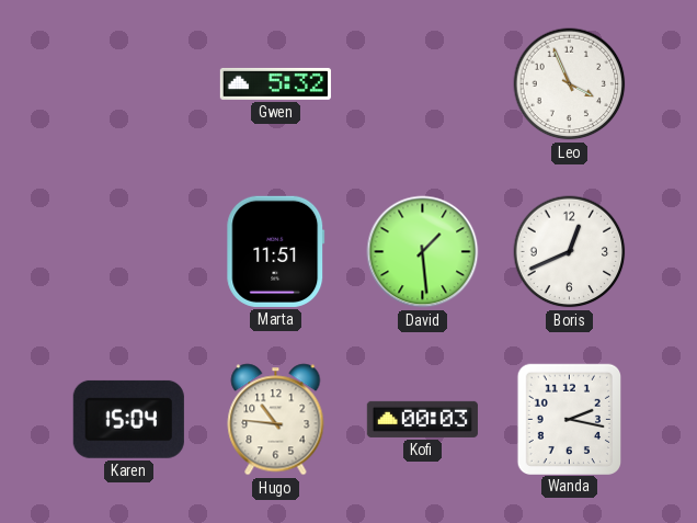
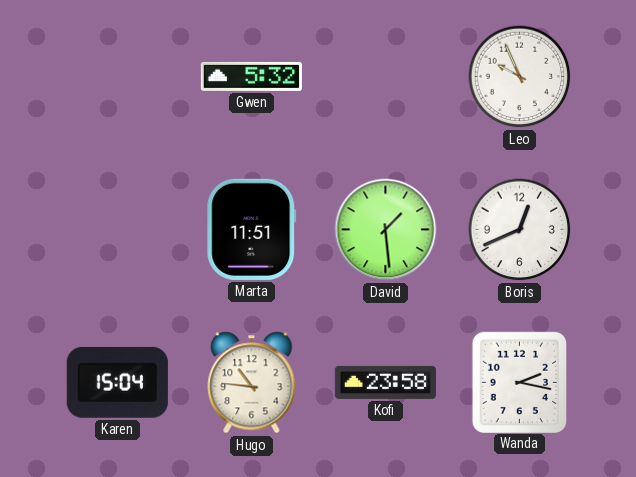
Leo: 3:56 -> 9:56 (520, 77)
Kofi: 00:03 -> 23:58 (385, 382)
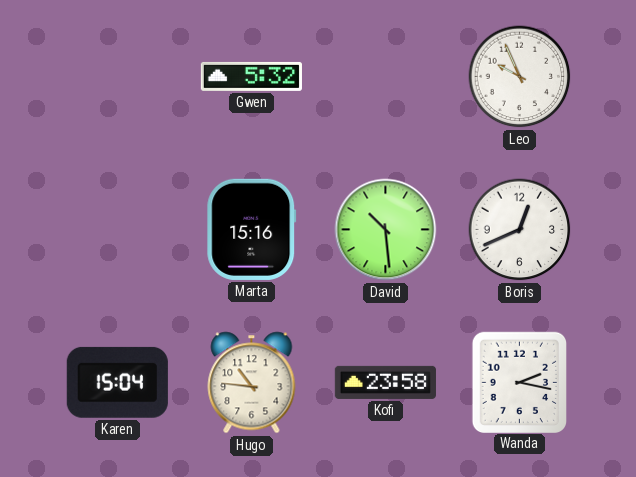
Marta: 11:51 -> 15:16 (252, 229)
David: 1:29 -> 10:29 (386, 230)
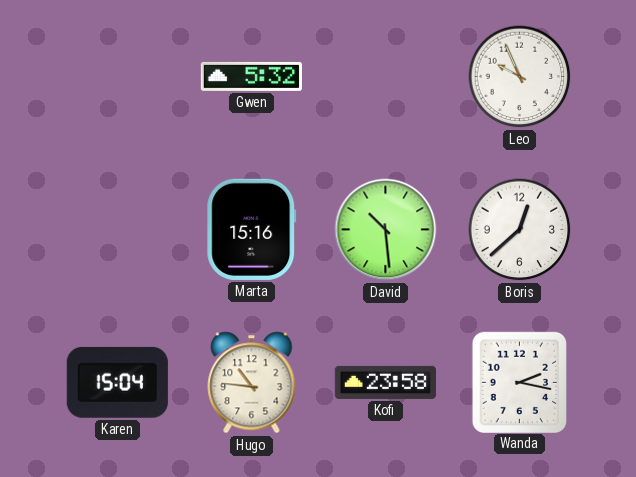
Boris: 12:41 -> 12:38 (520, 230)
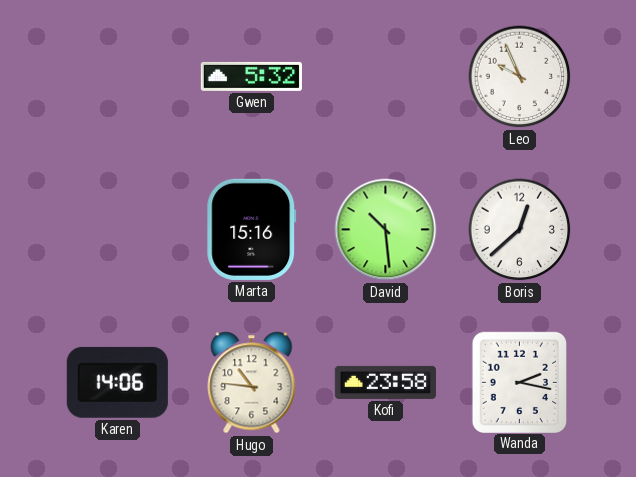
Karen: 15:04 -> 14:06 (117, 382)
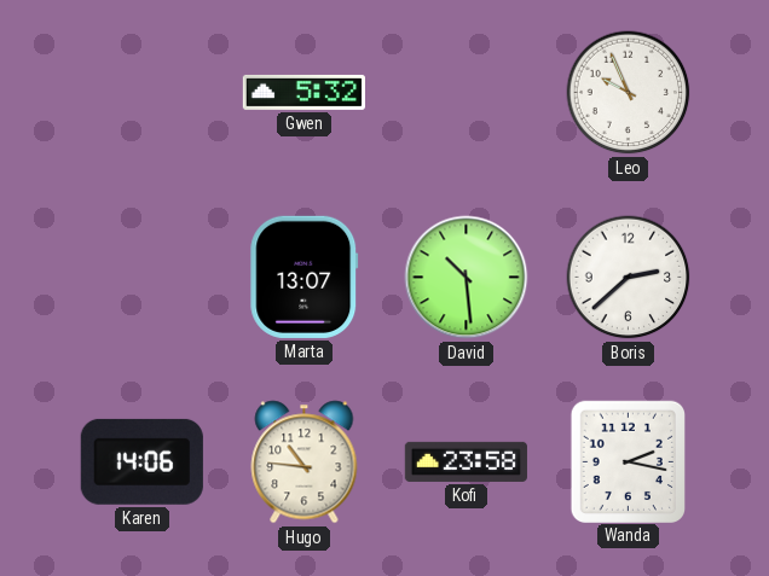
Marta: 15:16 -> 13:07 (305, 277)
Boris: 12:38 -> 2:38 (629, 278)
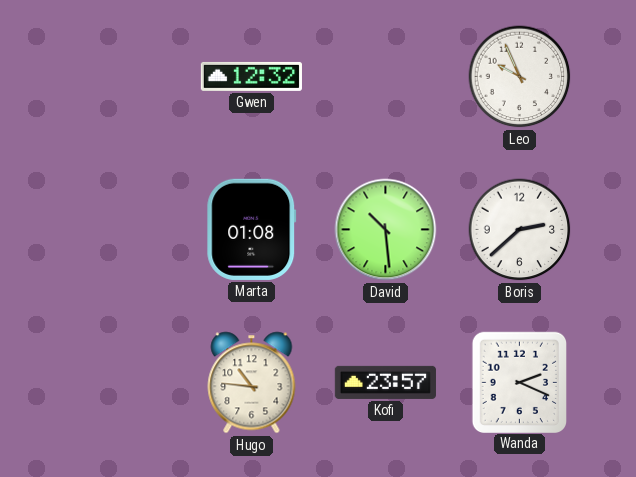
Gwen: 5:32 -> 12:32 (251, 76)
Marta: 13:07 -> 01:08 (252, 229)
Karen: 14:06 -> none (141, 461)
Kofi: 23:58 -> 23:57 (385, 382)
Wanda: 2:17 -> 2:19 (519, 382)
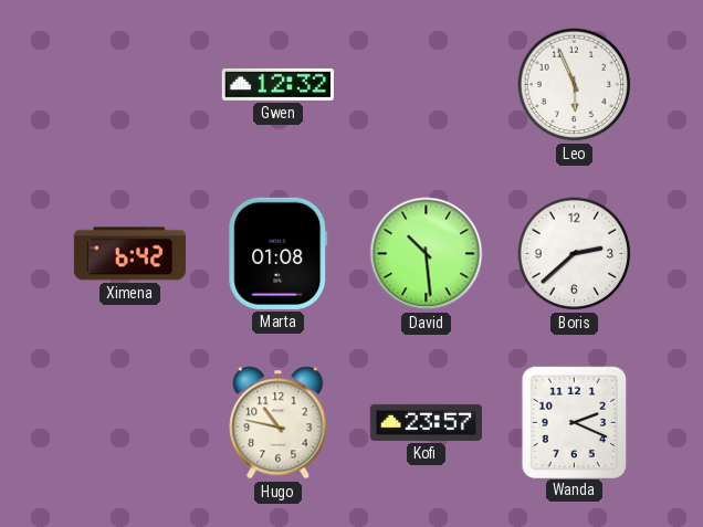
Leo: 9:56 -> 5:56 (575, 85)
Ximena: none -> 6:42 (129, 254)
Hugo: 10:46 -> 10:47 (279, 423)
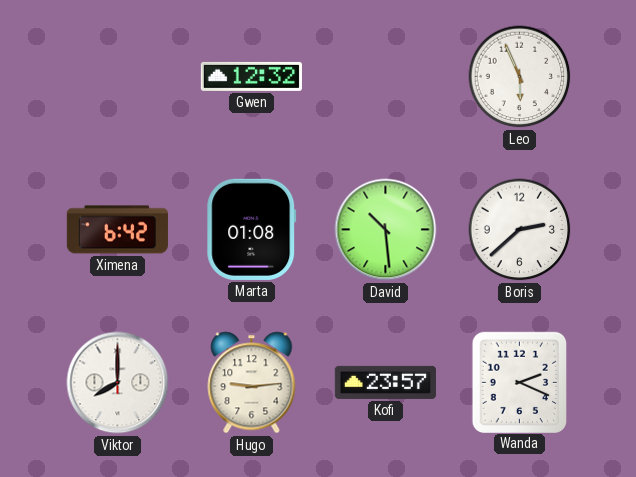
Viktor: none -> 8:00 (118, 383)
Hugo: 10:47 -> 9:14 (252, 383)
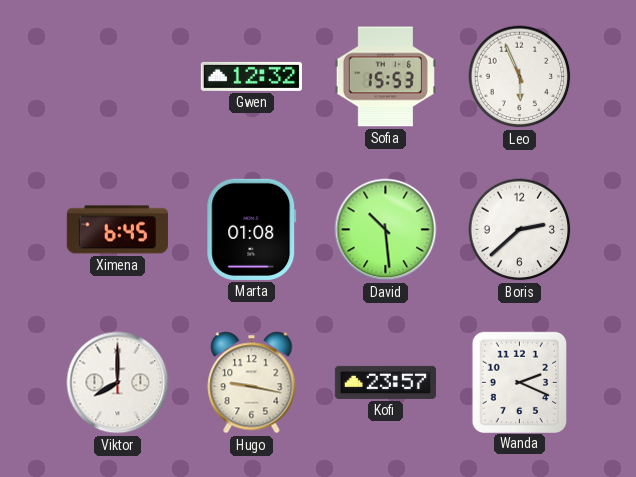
Sofia: none -> 15:53 (385, 77)
Ximena: 6:42 -> 6:45 (117, 230)
Hugo: 9:14 -> 9:17 (252, 383)
